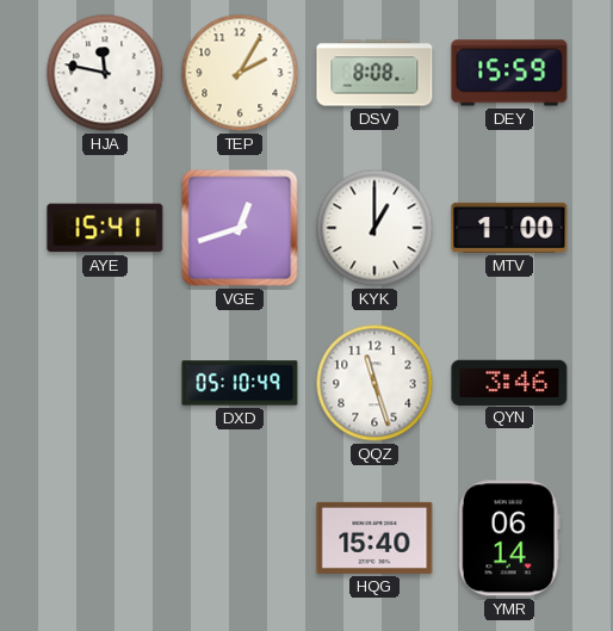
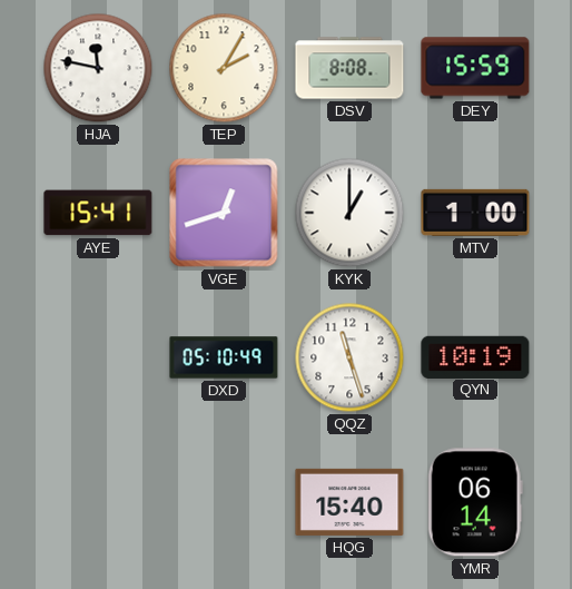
QYN: 3:46 -> 10:19 (475, 356)
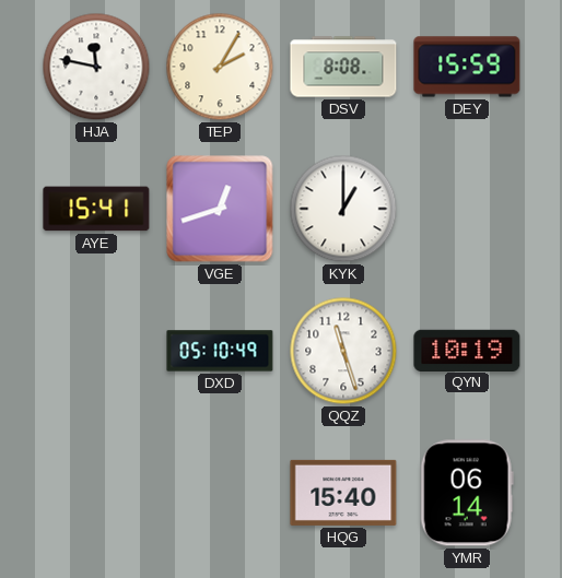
MTV: 1:00 -> none (475, 213)
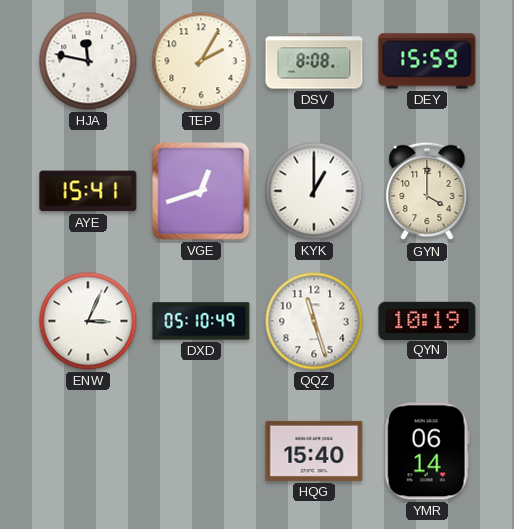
GYN: none -> 4:00 (427, 191)
ENW: none -> 3:04 (88, 321)
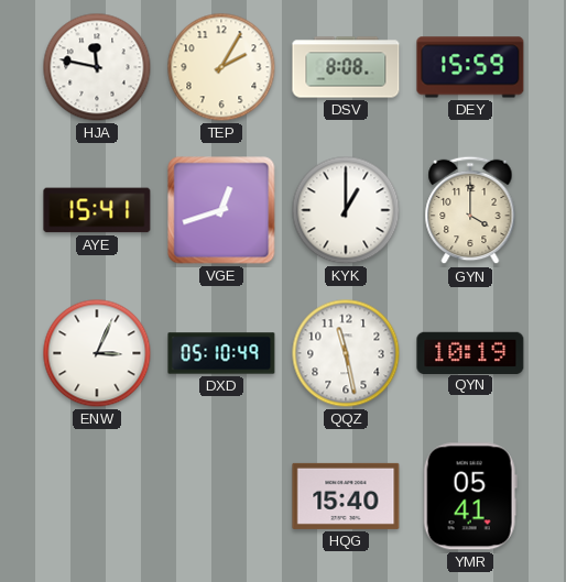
QQZ: 11:27 -> 11:28 (346, 353)
YMR: 06:14 -> 05:41 (470, 496)
